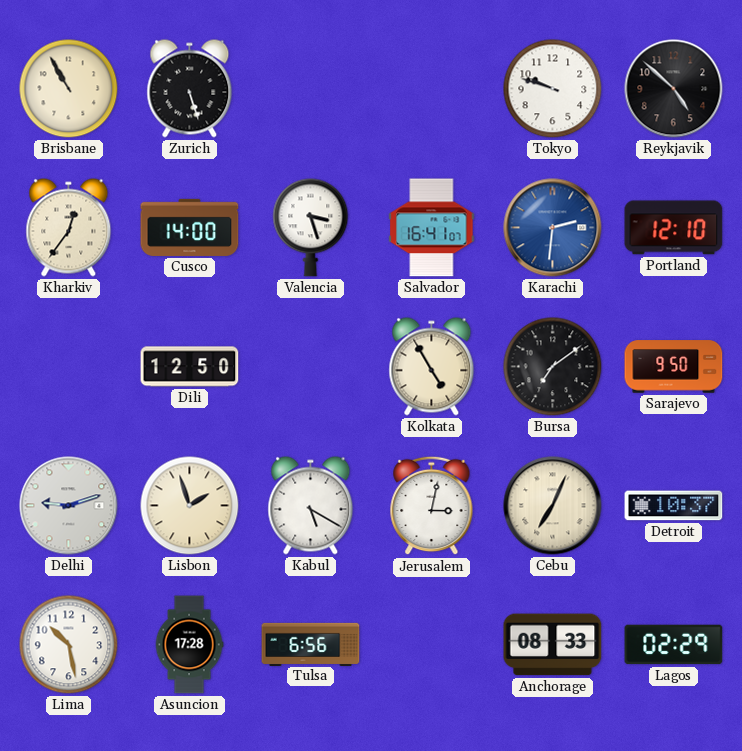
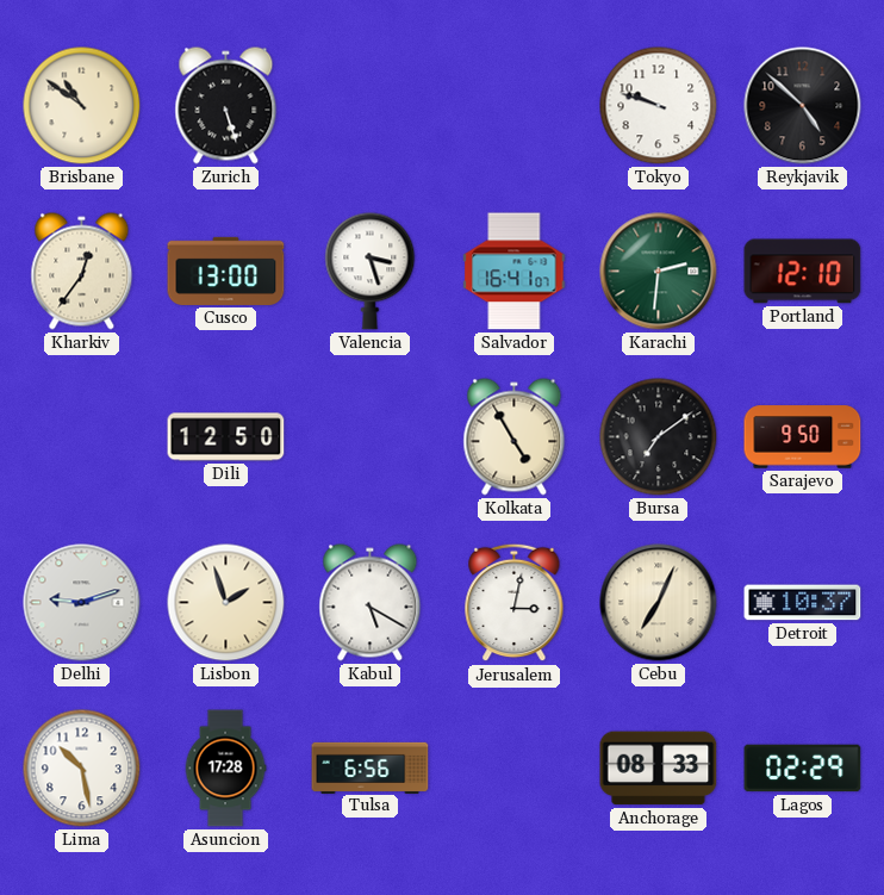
Brisbane: 10:55 -> 10:51 (82, 106)
Cusco: 14:00 -> 13:00 (226, 271)
Karachi dial: blue -> green (659, 272)
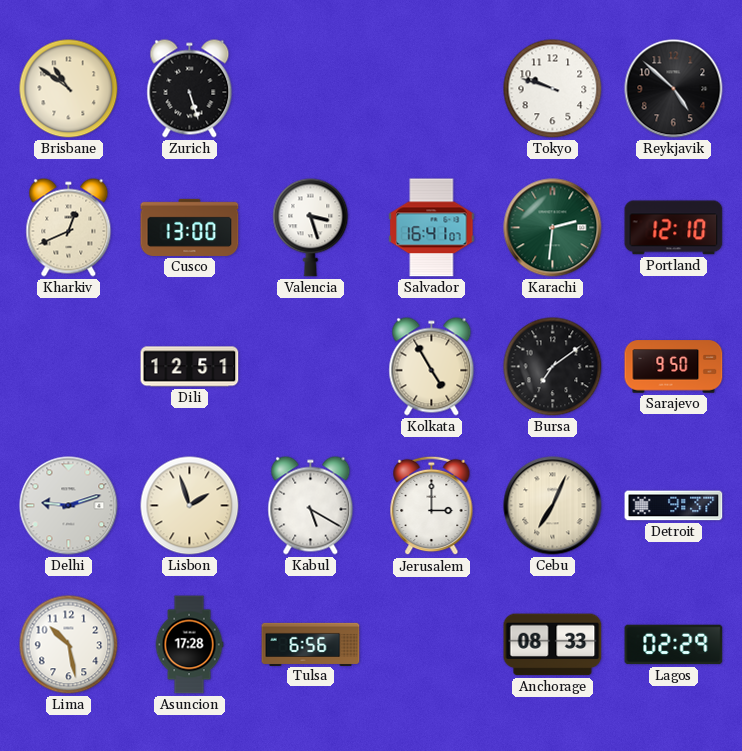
Kharkiv: 12:36 -> 12:41 (69, 228)
Dili: 12:50 -> 12:51 (190, 367)
Jerusalem: 3:02 -> 3:00 (432, 506)
Detroit: 10:37 -> 9:37 (674, 506)
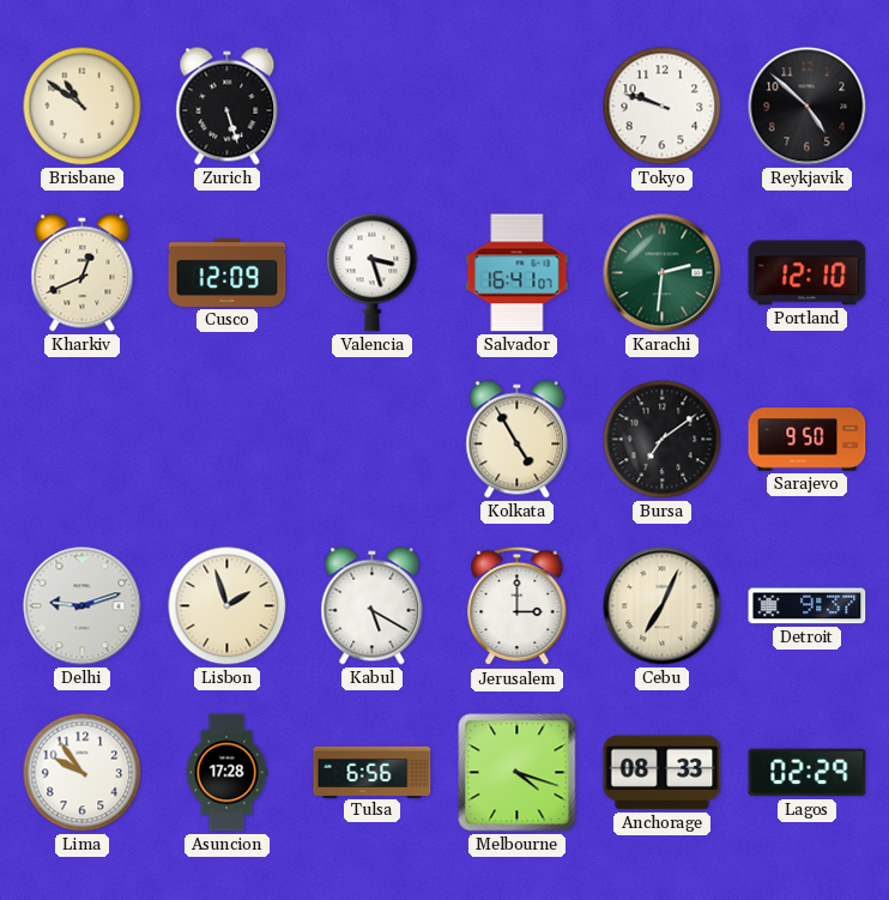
Cusco: 13:00 -> 12:09 (228, 272)
Dili: 12:51 -> none (190, 367)
Lima: 10:28 -> 9:54 (83, 773)
Melbourne: none -> 4:18 (518, 773)
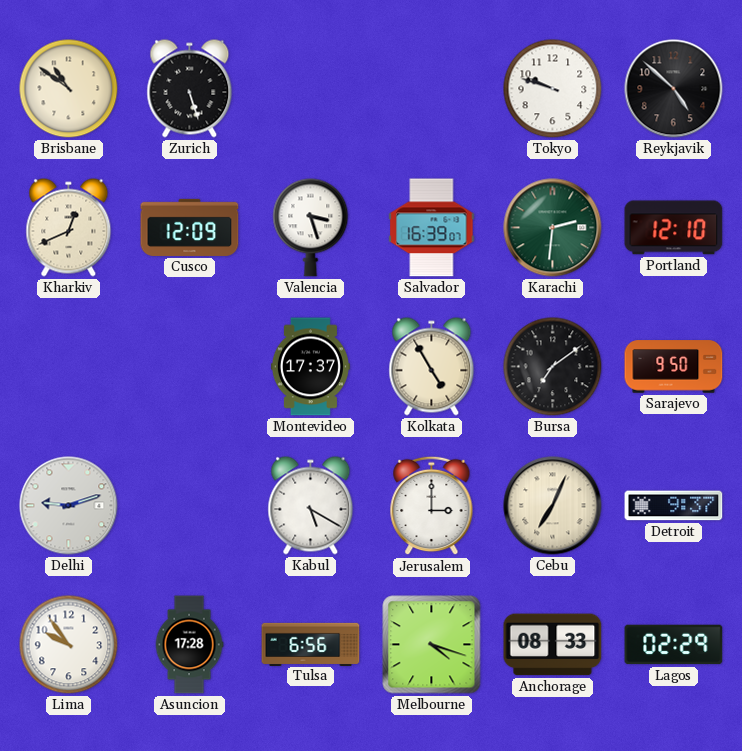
Salvador: 16:41 -> 16:39 (432, 228)
Montevideo: none -> 17:37 (310, 367)
Lisbon: 1:57 -> none (228, 606)
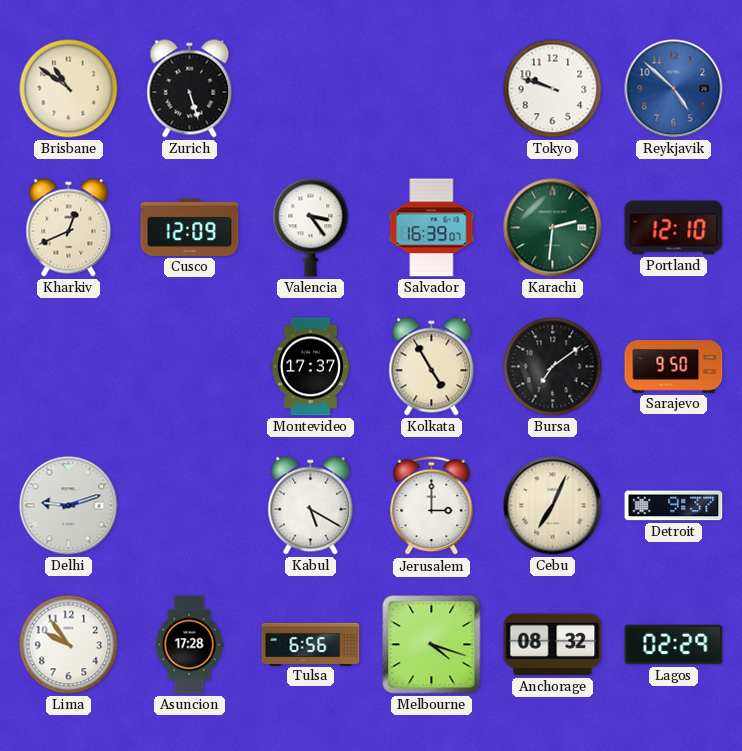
Reykjavik dial: black -> blue (674, 89)
Valencia: 3:27 -> 3:24 (311, 228)
Anchorage: 08:33 -> 08:32 (553, 645)
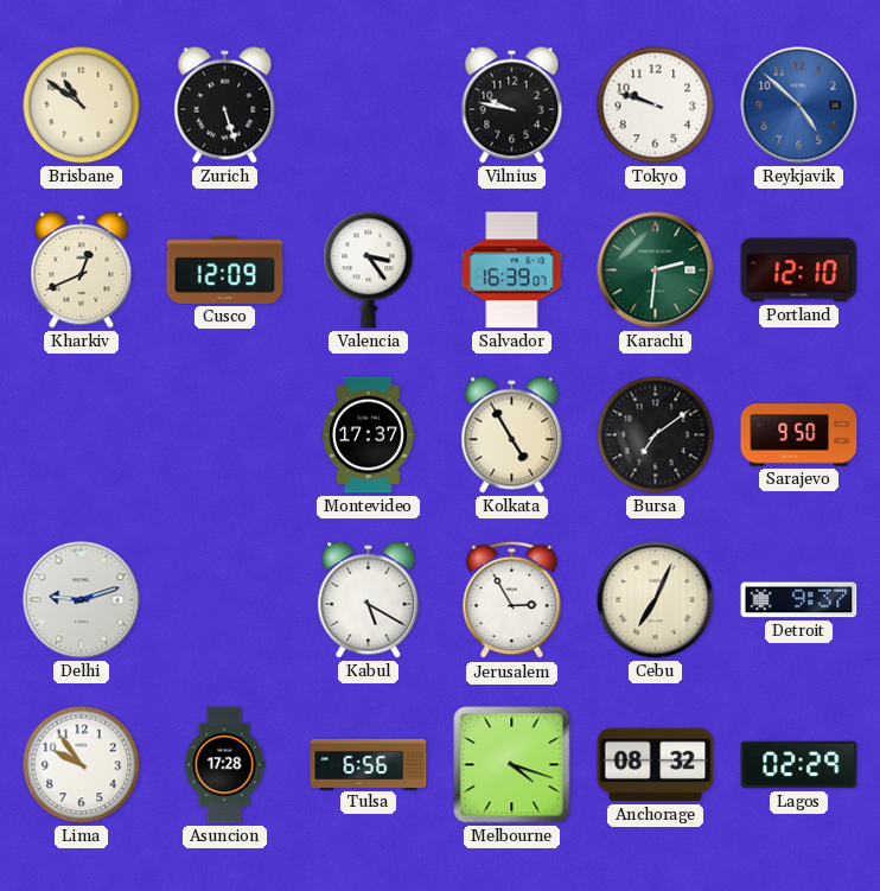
Vilnius: none -> 9:47 (512, 106)
Jerusalem: 3:00 -> 2:55 (512, 600)
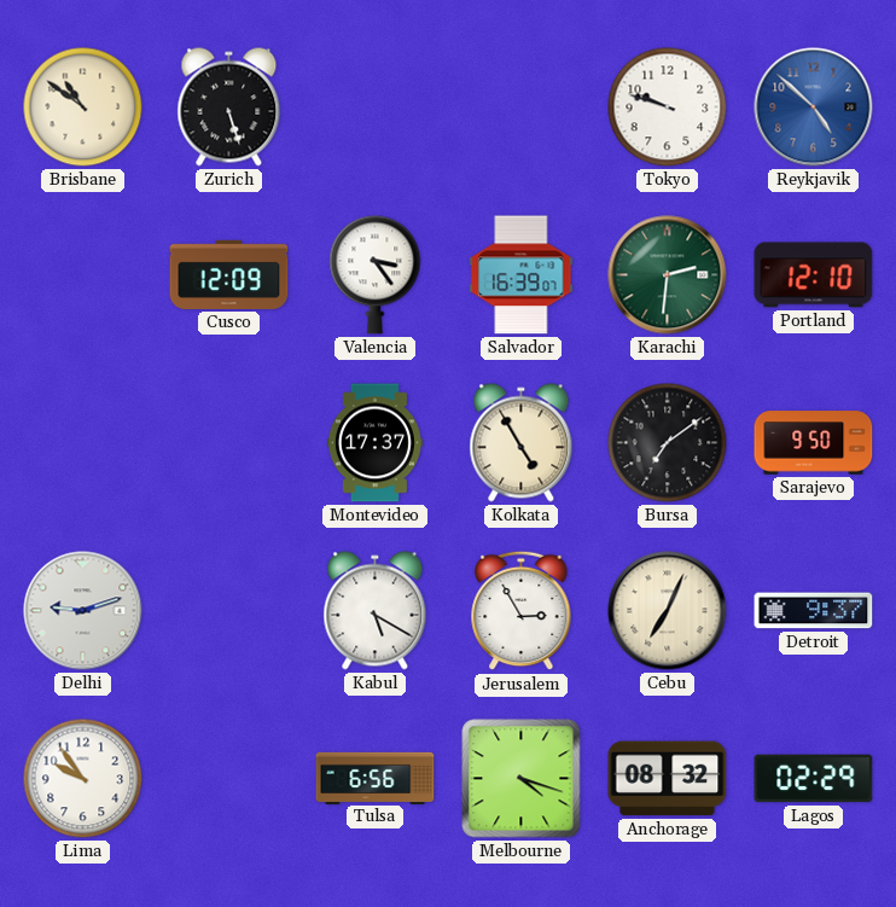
Vilnius: 9:47 -> none (512, 106)
Kharkiv: 12:41 -> none (82, 271)
Asuncion: 17:28 -> none (224, 765)
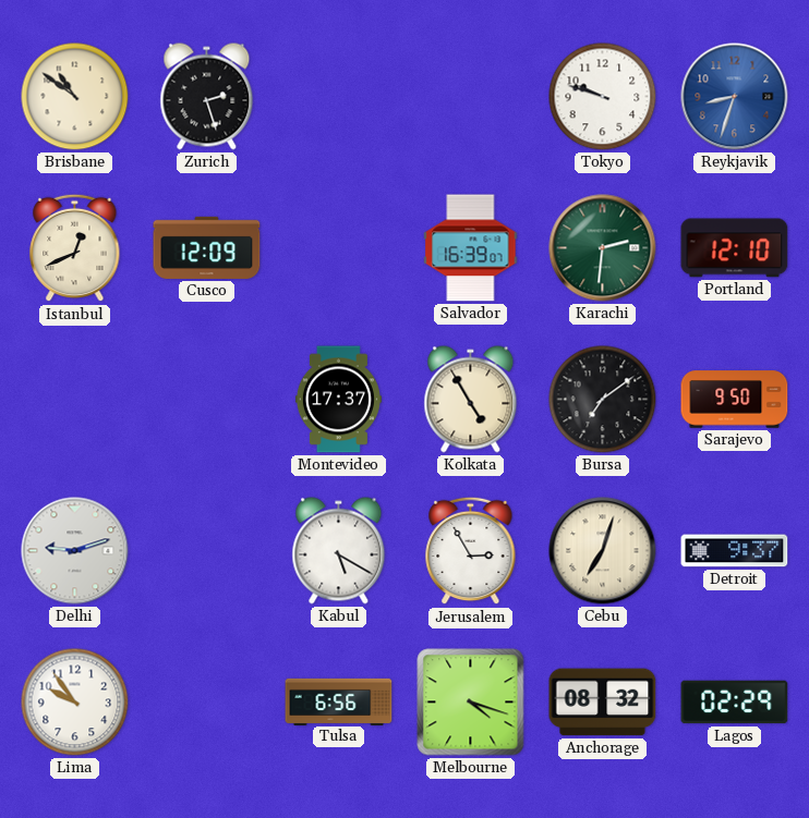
Zurich: 5:27 -> 2:27 (207, 97)
Reykjavik: 4:52 -> 8:33 (735, 97)
Istanbul: none -> 12:41 (75, 248)
Valencia: 3:24 -> none (376, 275)
Cebu: 7:04 -> 7:03 (603, 551)
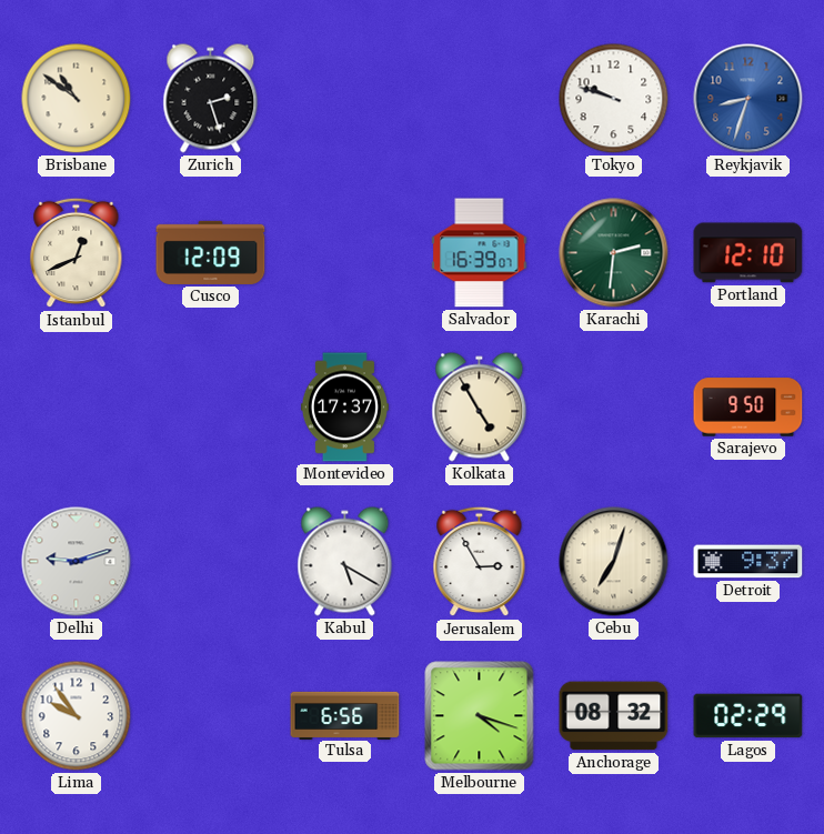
Bursa: 7:09 -> none (603, 400)
